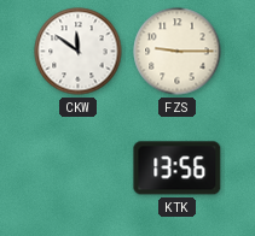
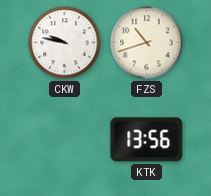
CKW: 11:51 -> 9:47 (65, 43)
FZS: 9:15 -> 10:42 (147, 43)
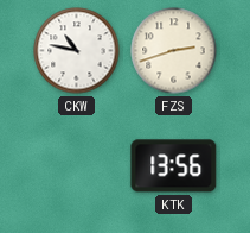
CKW: 9:47 -> 10:47 (77, 51)
FZS: 10:42 -> 2:42 (174, 51)
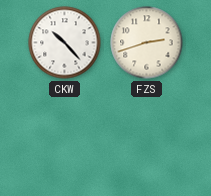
CKW: 10:47 -> 10:23 (65, 43)
KTK: 13:56 -> none (174, 166)
